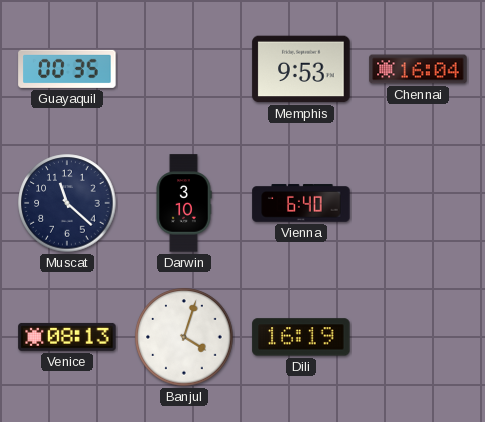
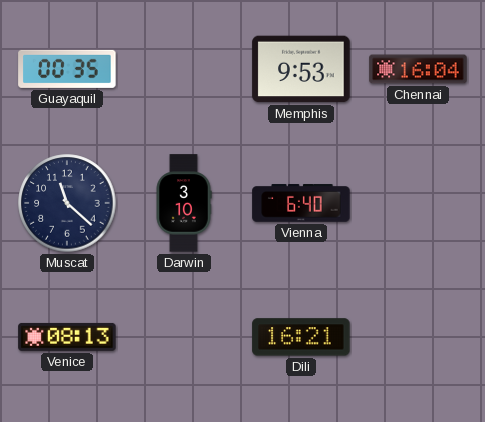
Banjul: 4:03 -> none (184, 337)
Dili: 16:19 -> 16:21 (301, 337)
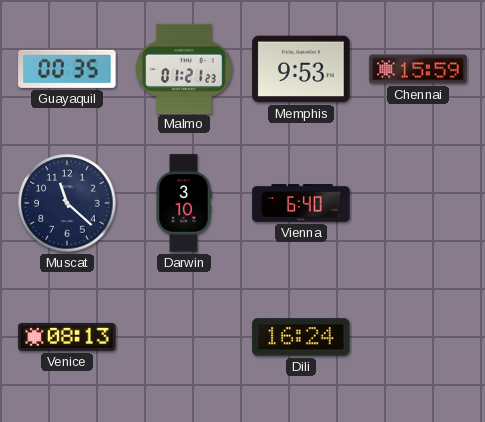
Malmo: none -> 01:21 (184, 68)
Chennai: 16:04 -> 15:59 (418, 69)
Dili: 16:21 -> 16:24 (301, 337)
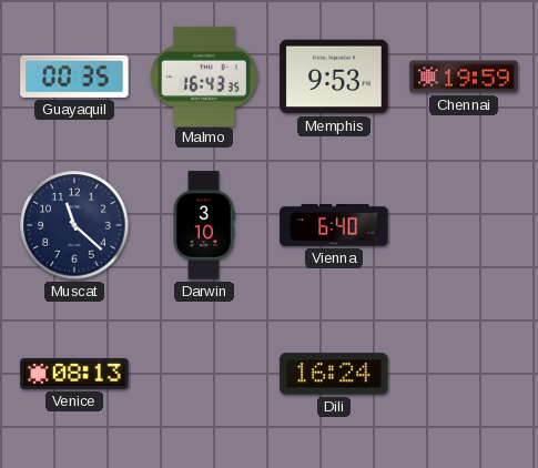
Malmo: 01:21 -> 16:43 (204, 75)
Chennai: 15:59 -> 19:59 (464, 77)
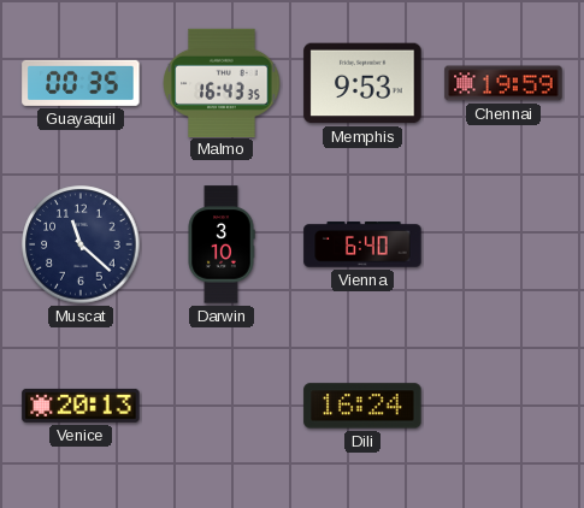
Venice: 08:13 -> 20:13 (81, 406)
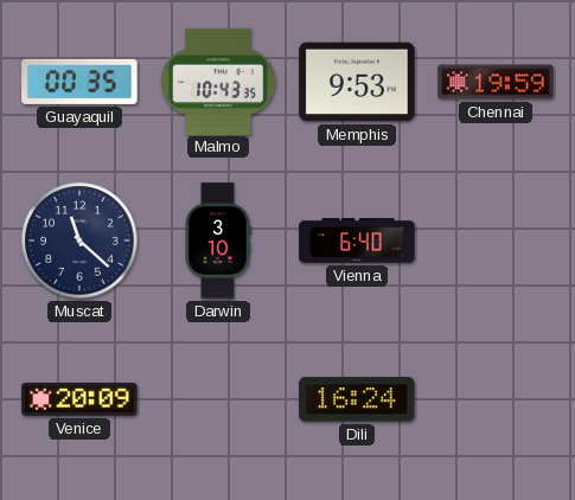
Malmo: 16:43 -> 10:43 (218, 81)
Venice: 20:13 -> 20:09 (79, 399)
